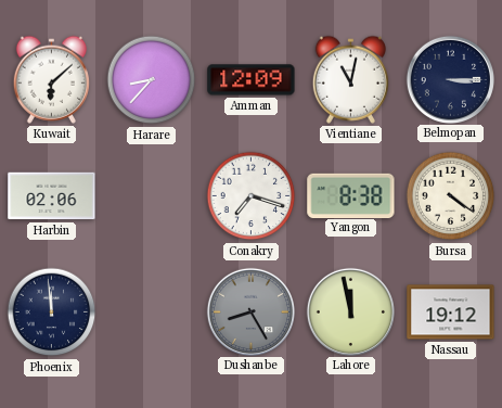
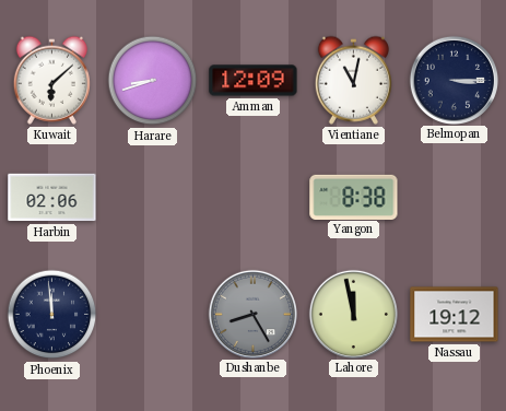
Harare: 8:37 -> 8:42 (153, 81)
Conakry: 7:18 -> none (252, 196)
Bursa: 4:21 -> none (451, 196)
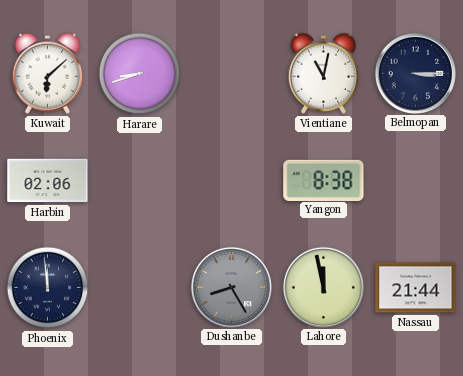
Amman: 12:09 -> none (254, 81)
Nassau: 19:12 -> 21:44 (416, 288)
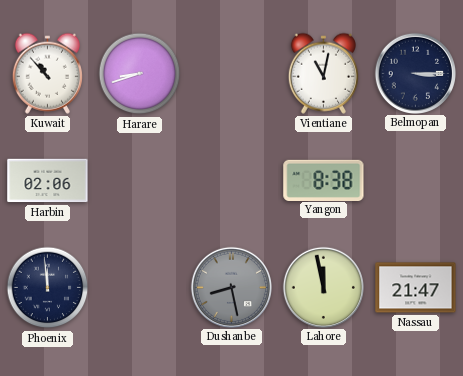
Kuwait: 6:08 -> 10:53 (47, 73)
Dushanbe: 8:25 -> 8:28 (231, 287)
Nassau: 21:44 -> 21:47 (416, 288)
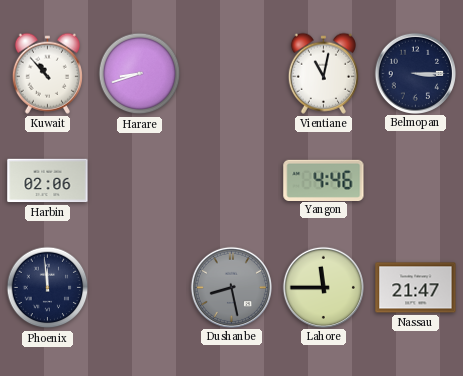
Yangon: 8:38 -> 4:46 (324, 180)
Lahore: 11:58 -> 11:45 (323, 287)
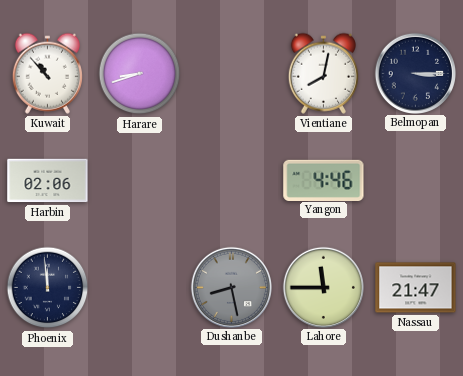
Vientiane: 11:02 -> 8:02 (323, 73)
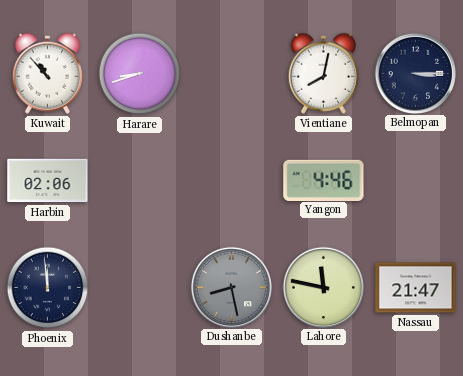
Lahore: 11:45 -> 11:47 (323, 287)
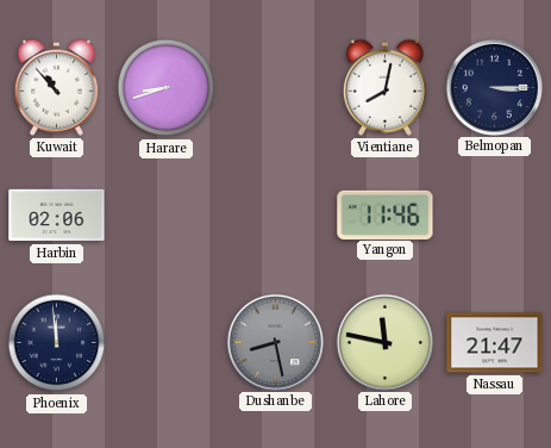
Yangon: 4:46 -> 11:46 (386, 214)
